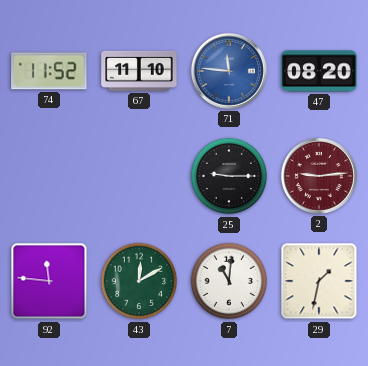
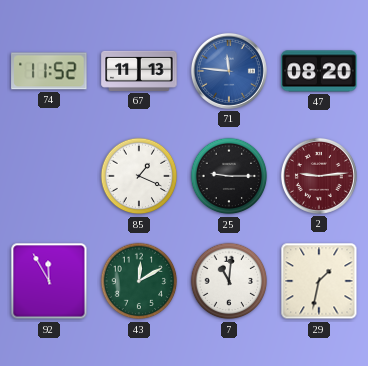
67: 11:10 -> 11:13 (139, 71)
85: none -> 1:19 (139, 176)
92: 11:46 -> 11:55 (49, 281)
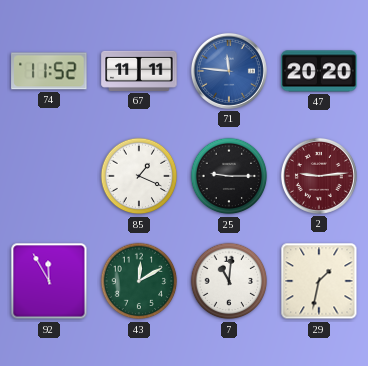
67: 11:13 -> 11:11 (139, 71)
47: 08:20 -> 20:20 (319, 71)
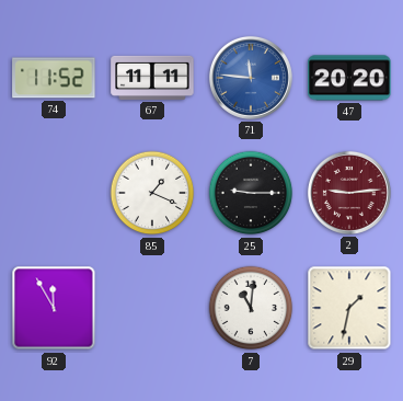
43: 12:10 -> none (139, 281)
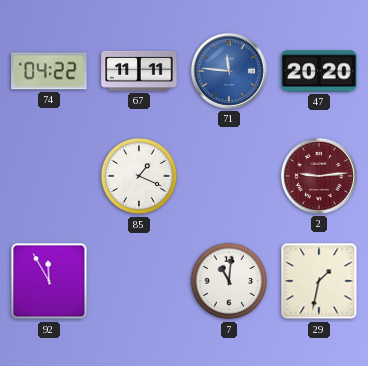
74: 11:52 -> 04:22 (49, 71)
25: 9:15 -> none (251, 193)
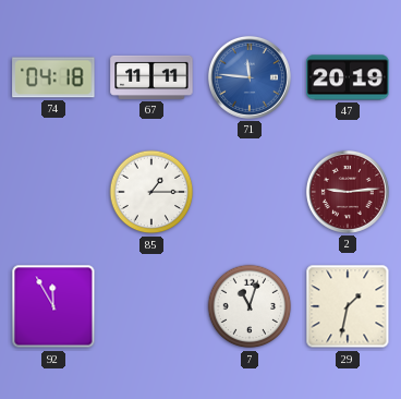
74: 04:22 -> 04:18 (53, 77)
47: 20:20 -> 20:19 (348, 77)
85: 1:19 -> 1:15 (151, 192)
7: 11:01 -> 11:03 (250, 306)
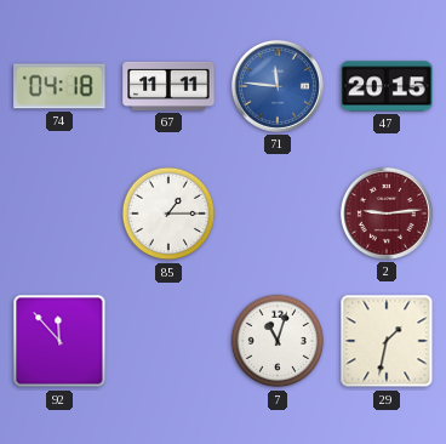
47: 20:19 -> 20:15 (387, 86)
92: 11:55 -> 11:53 (59, 341)
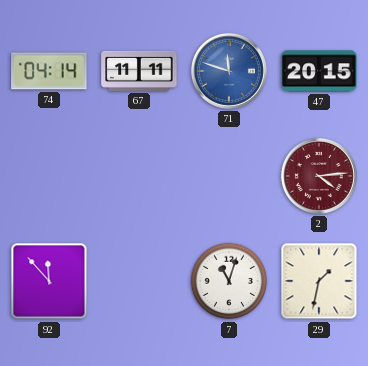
74: 04:18 -> 04:14 (49, 71)
71: 11:46 -> 11:48 (229, 71)
85: 1:15 -> none (168, 214)
2: 9:14 -> 4:14 (319, 176)
